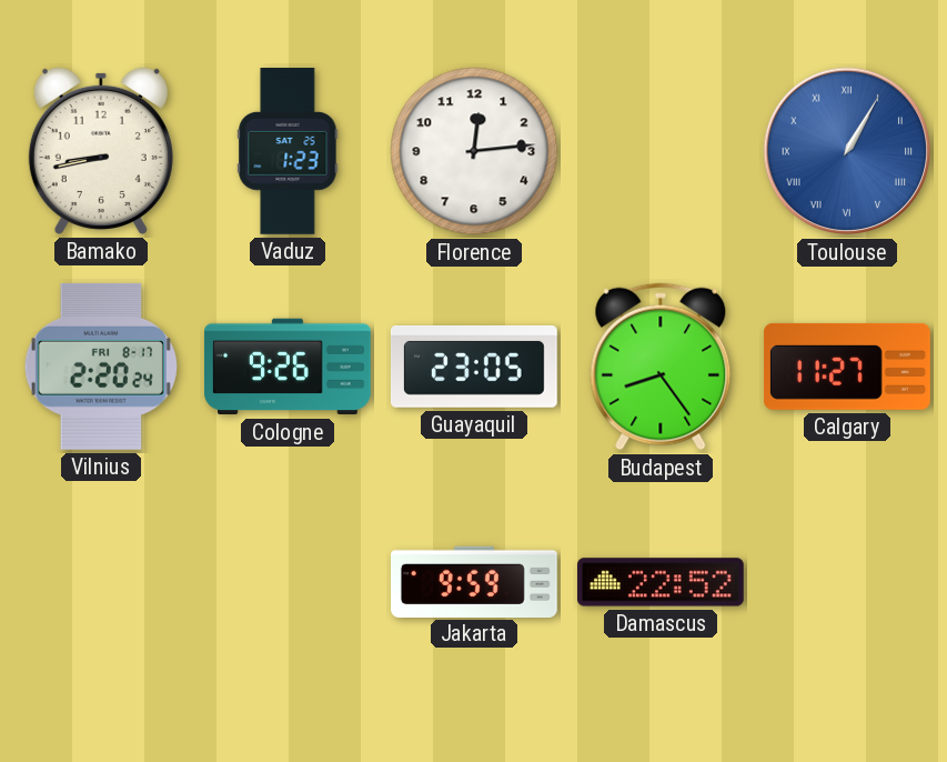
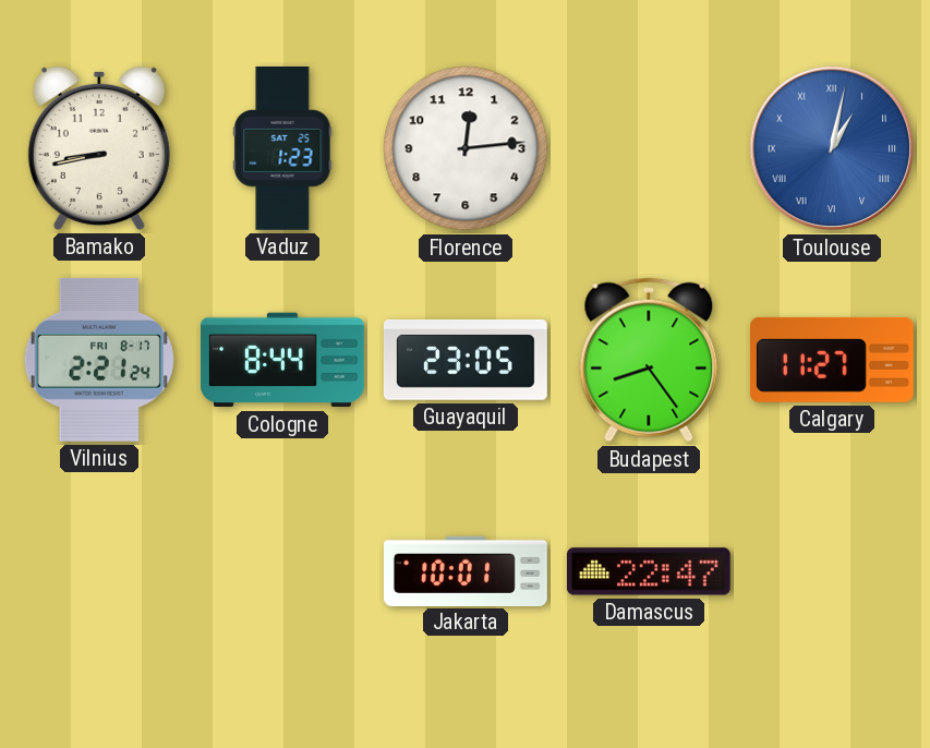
Toulouse: 1:05 -> 1:02 (832, 148)
Vilnius: 2:20 -> 2:21 (99, 360)
Cologne: 9:26 -> 8:44 (282, 360)
Jakarta: 9:59 -> 10:01 (467, 570)
Damascus: 22:52 -> 22:47 (649, 571)
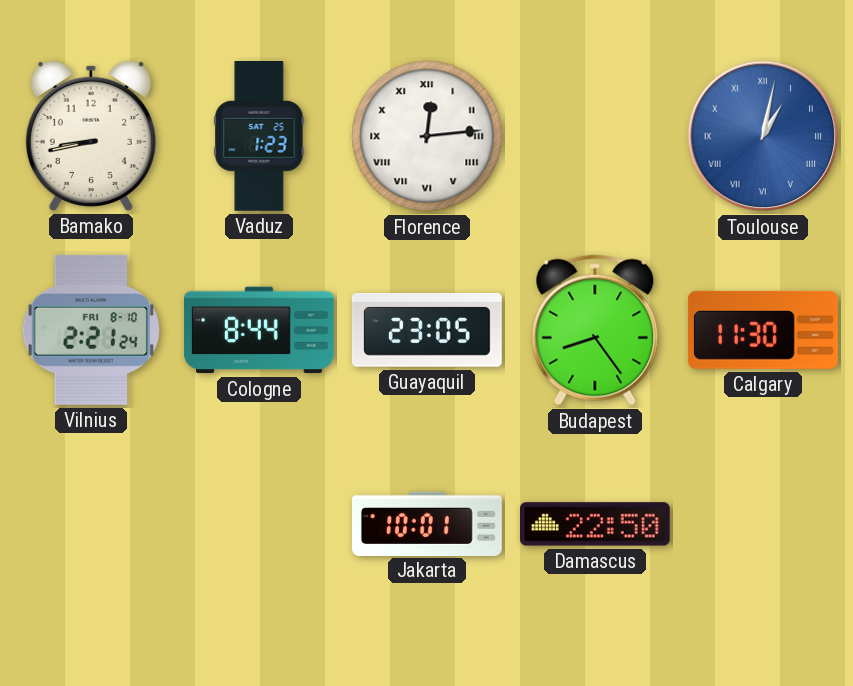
Florence numerals: Arabic -> Roman (427, 136)
Vilnius date: FRI 8-17 -> FRI 8-10 (91, 330)
Calgary: 11:27 -> 11:30 (763, 330)
Damascus: 22:47 -> 22:50 (595, 524)
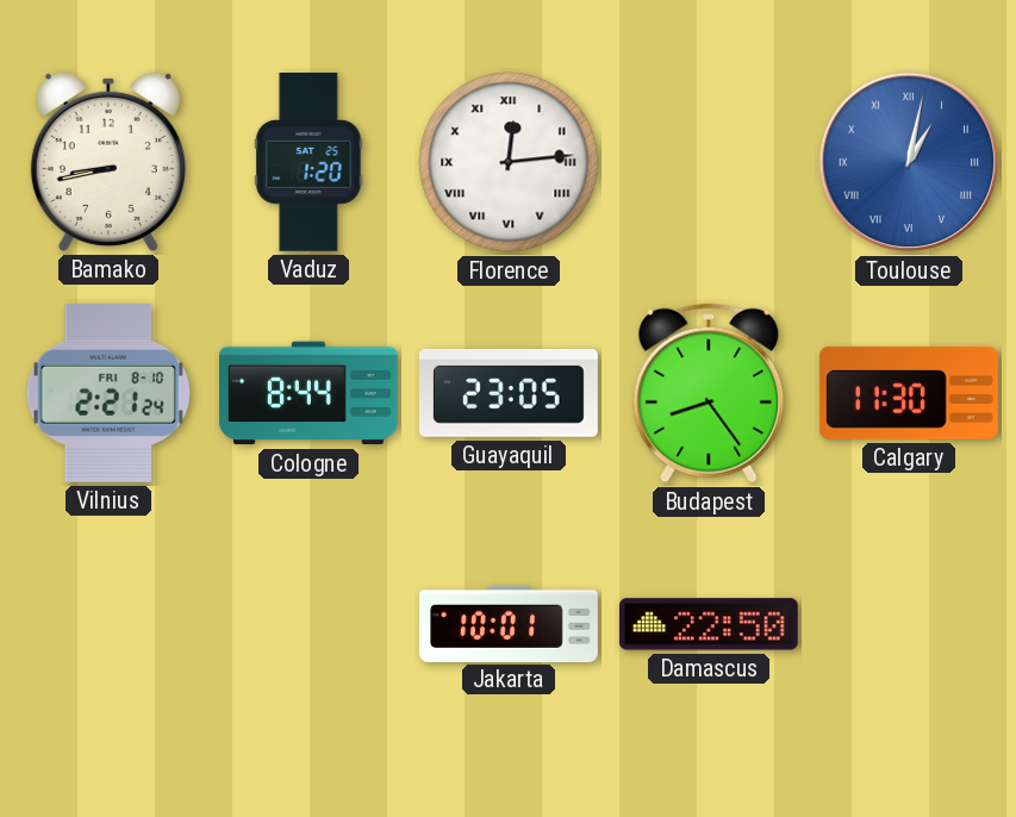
Vaduz: 1:23 -> 1:20 (308, 163)
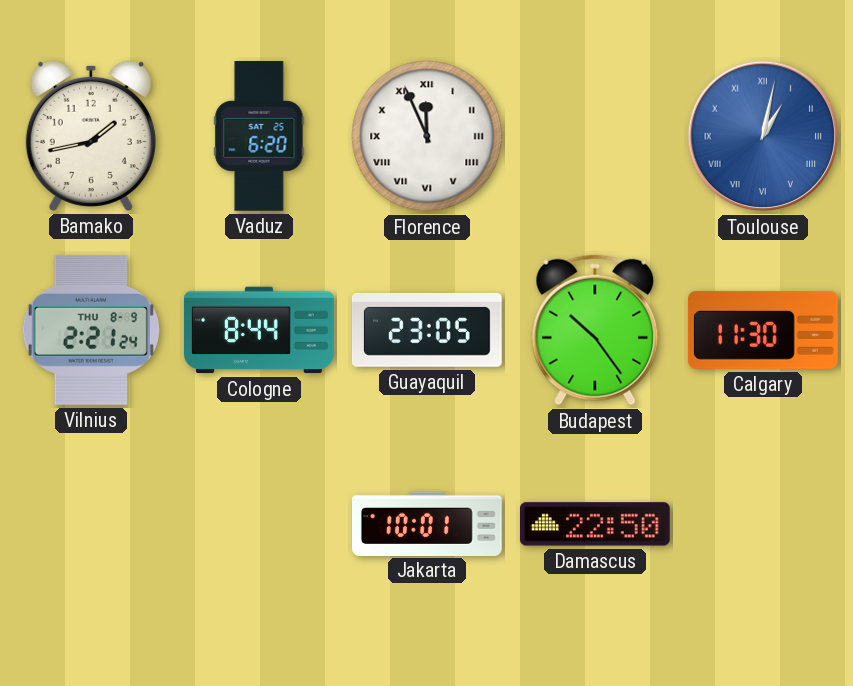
Bamako: 8:43 -> 1:43 (91, 136)
Vaduz: 1:20 -> 6:20 (259, 137)
Florence: 12:14 -> 11:56 (427, 136)
Vilnius date: FRI 8-10 -> THU 8-9 (91, 330)
Budapest: 8:24 -> 10:24 (595, 330)
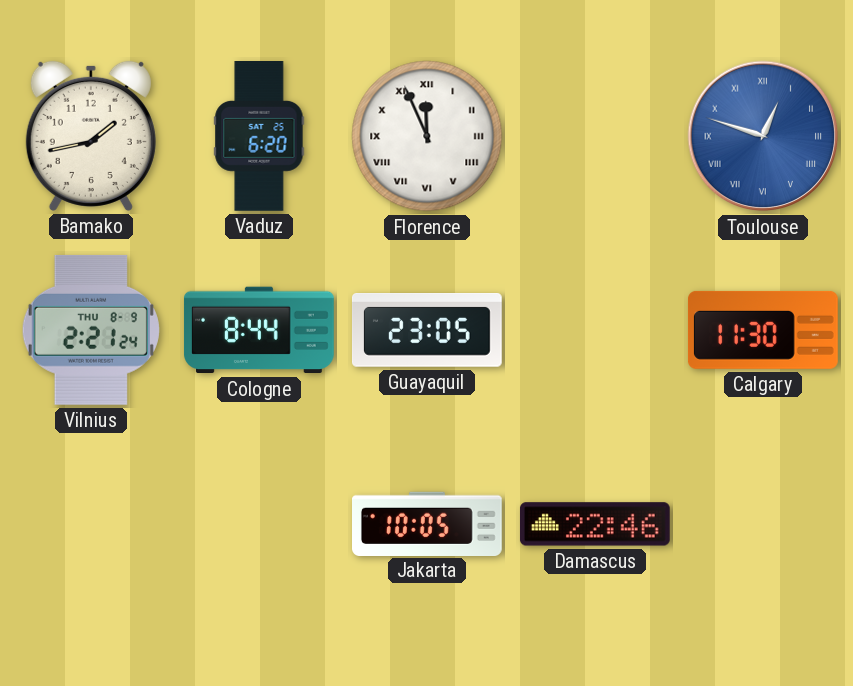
Toulouse: 1:02 -> 12:48 (763, 136)
Budapest: 10:24 -> none (595, 330)
Jakarta: 10:01 -> 10:05 (428, 523)
Damascus: 22:50 -> 22:46 (595, 524)
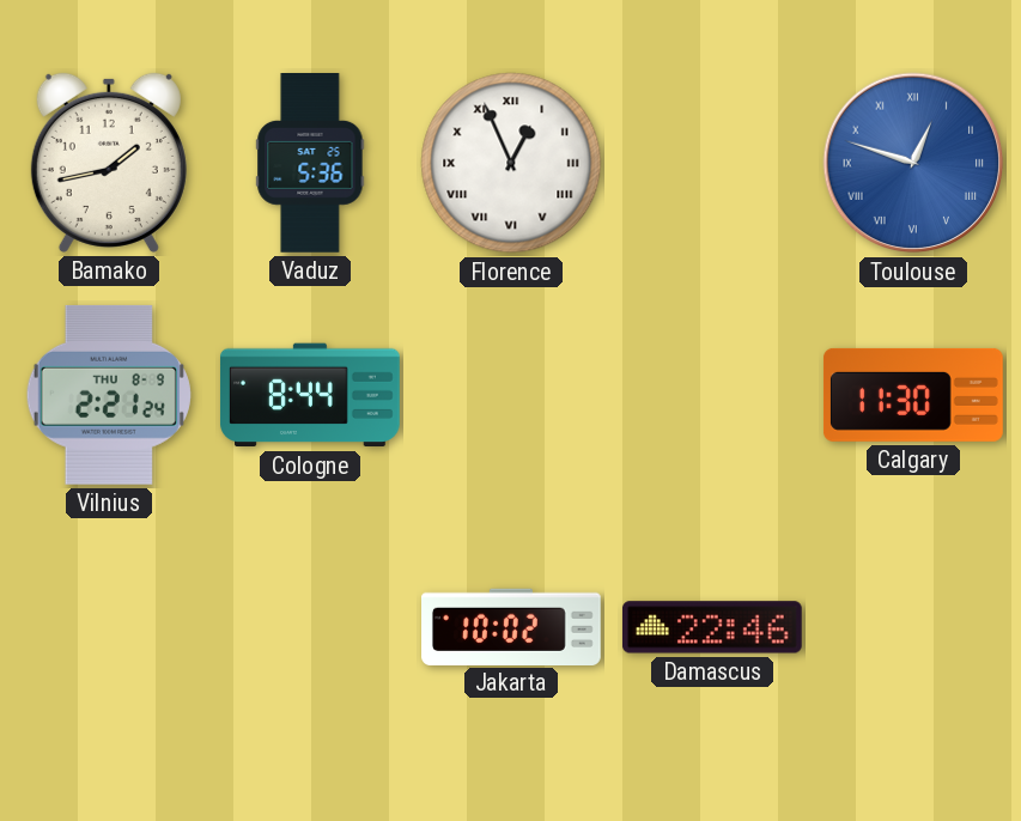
Vaduz: 6:20 -> 5:36 (310, 164)
Florence: 11:56 -> 12:56 (511, 163)
Guayaquil: 23:05 -> none (427, 331)
Jakarta: 10:05 -> 10:02 (512, 626)
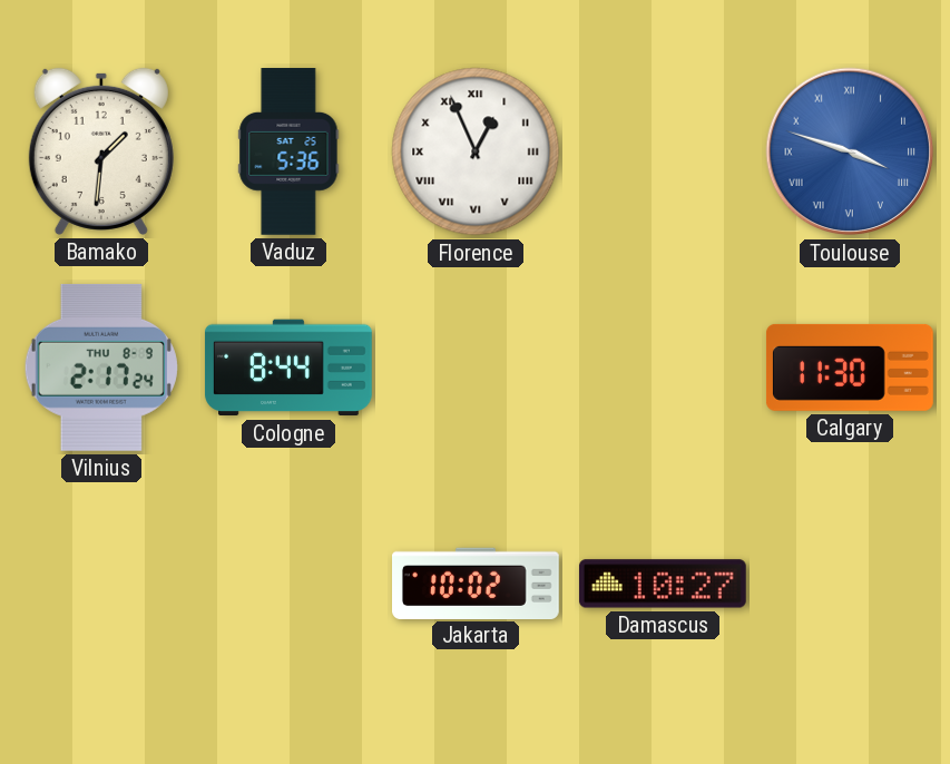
Bamako: 1:43 -> 1:31 (101, 151)
Toulouse: 12:48 -> 3:48 (850, 151)
Vilnius: 2:21 -> 2:17 (101, 368)
Damascus: 22:46 -> 10:27 (663, 584)
